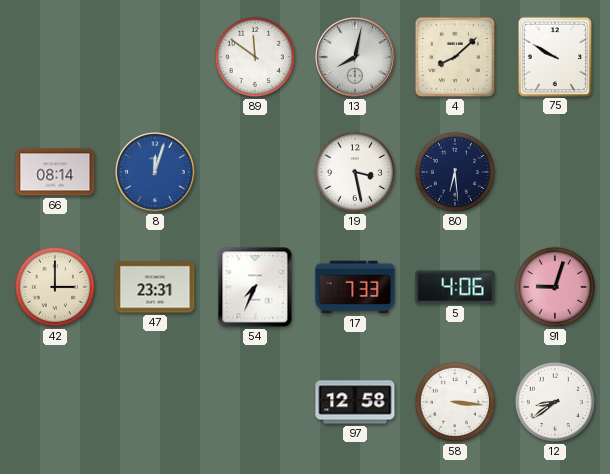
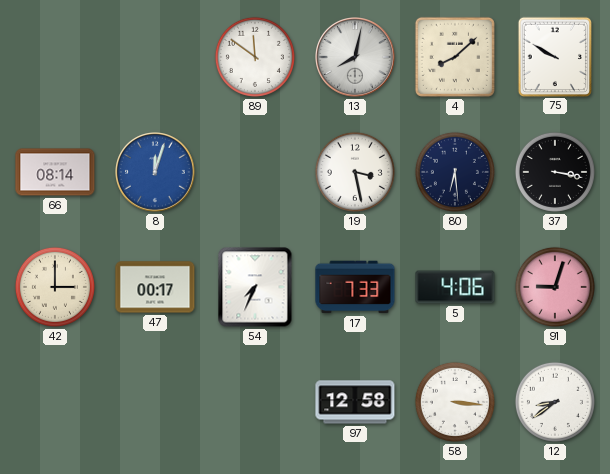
37: none -> 3:17 (555, 172)
47: 23:31 -> 00:17 (155, 287)
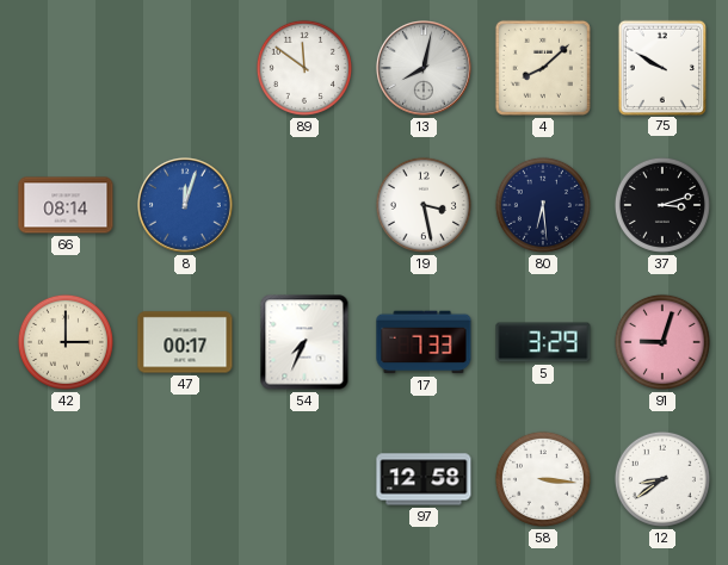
37: 3:17 -> 3:12 (662, 205)
5: 4:06 -> 3:29 (543, 342)
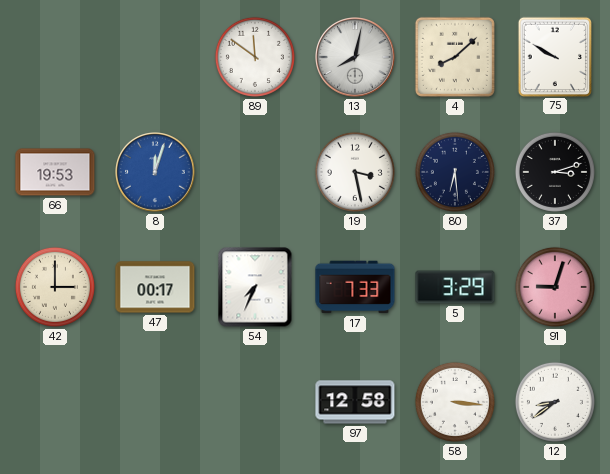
66: 08:14 -> 19:53 (55, 172)
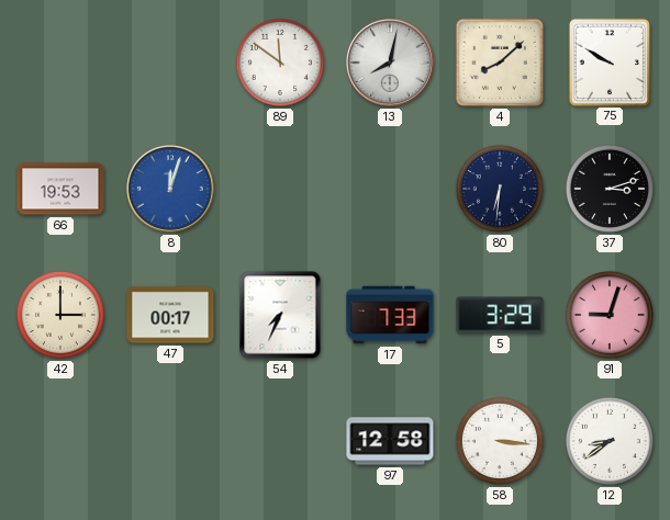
19: 3:28 -> none (355, 172)
80: 6:29 -> 6:31 (500, 189)
